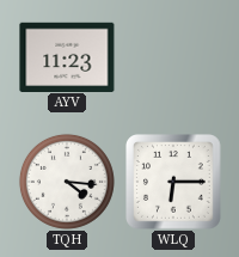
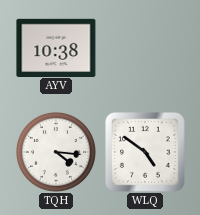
AYV: 11:23 -> 10:38 (56, 47)
WLQ: 6:15 -> 4:51 (146, 153)
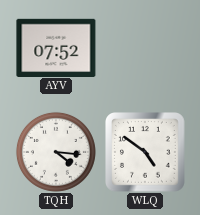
AYV: 10:38 -> 07:52 (56, 47)
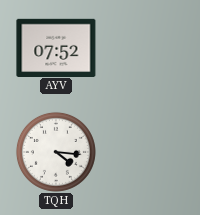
WLQ: 4:51 -> none (146, 153)
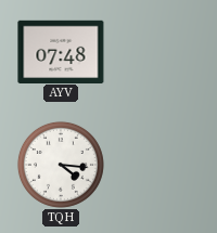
AYV: 07:52 -> 07:48 (61, 51)
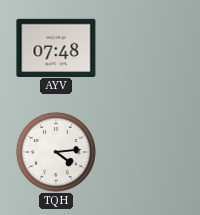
TQH: 4:16 -> 4:14 (56, 152)
